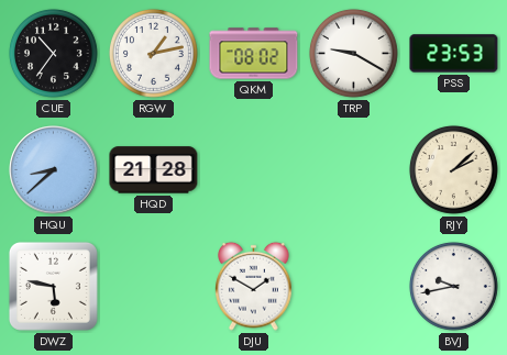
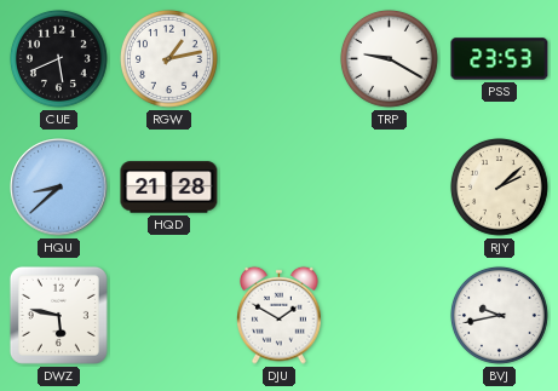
CUE: 10:36 -> 5:41 (58, 58)
QKM: 08:02 -> none (254, 54)
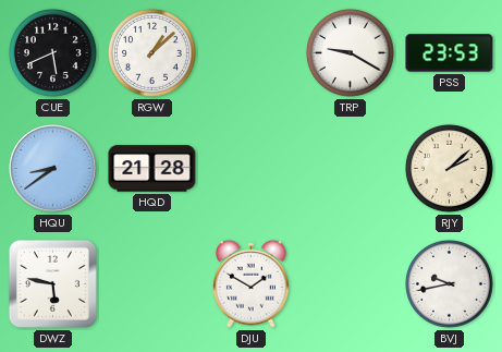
RGW: 1:13 -> 1:08 (151, 52)
HQU: 8:38 -> 8:39 (53, 169)
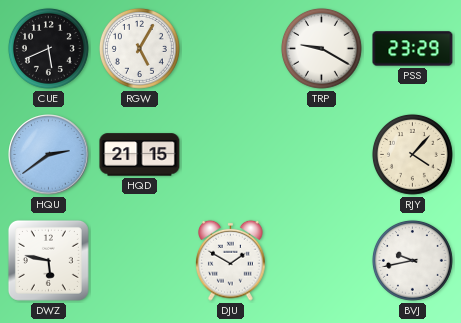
RGW: 1:08 -> 5:05 (139, 48)
PSS: 23:53 -> 23:29 (413, 49)
HQU: 8:39 -> 2:39 (49, 155)
HQD: 21:28 -> 21:15 (140, 155)
RJY: 2:08 -> 4:07 (412, 154)
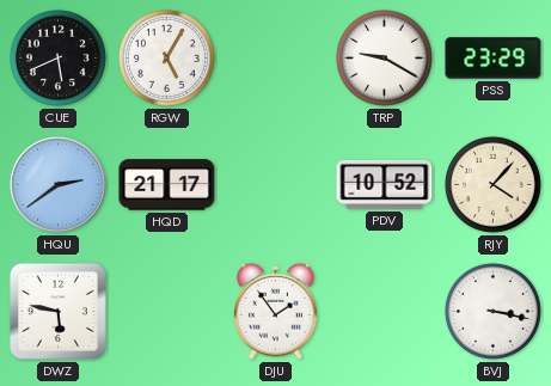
HQD: 21:15 -> 21:17 (167, 185)
PDV: none -> 10:52 (385, 184)
DJU: 1:50 -> 1:54 (276, 311)
BVJ: 9:43 -> 3:17 (492, 311)
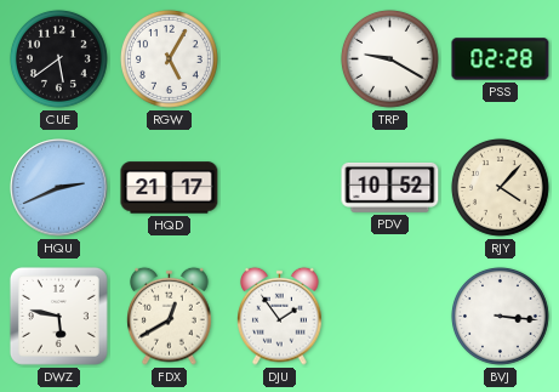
CUE: 5:41 -> 5:39 (58, 58)
PSS: 23:29 -> 02:28 (501, 59)
HQU: 2:39 -> 2:41 (59, 188)
FDX: none -> 12:40 (170, 316)
BVJ: 3:17 -> 3:16 (500, 316)
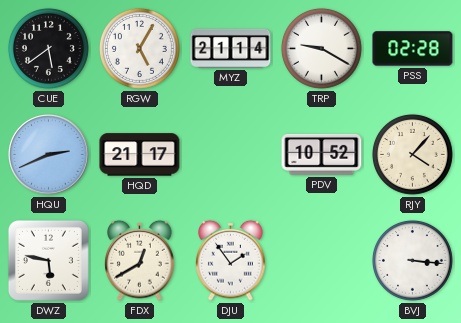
MYZ: none -> 21:14 (231, 48)
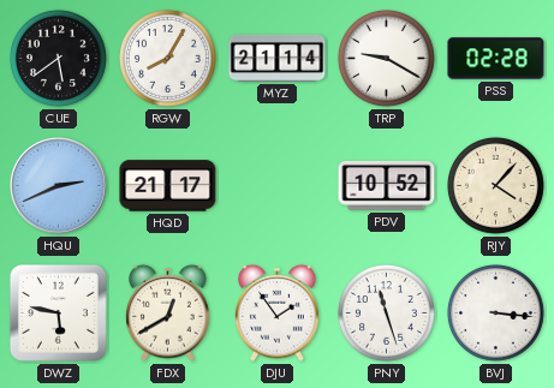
RGW: 5:05 -> 8:05 (167, 58)
PNY: none -> 11:27 (386, 312)
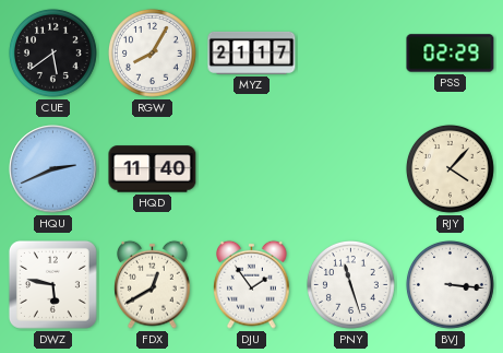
MYZ: 21:14 -> 21:17 (252, 52)
TRP: 9:20 -> none (386, 58)
PSS: 02:28 -> 02:29 (451, 54)
HQD: 21:17 -> 11:40 (153, 169)
PDV: 10:52 -> none (387, 185)
